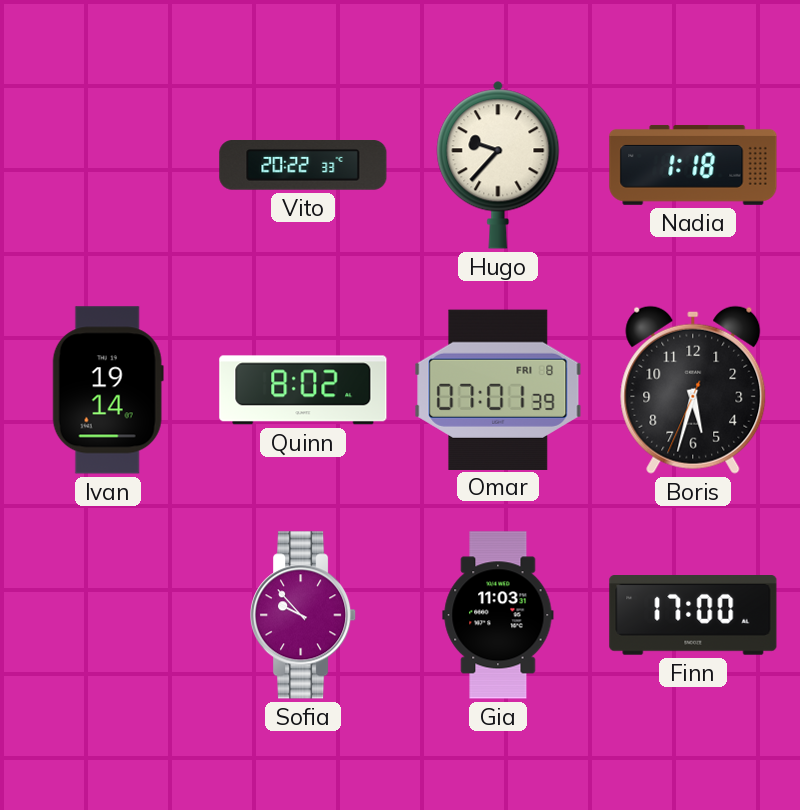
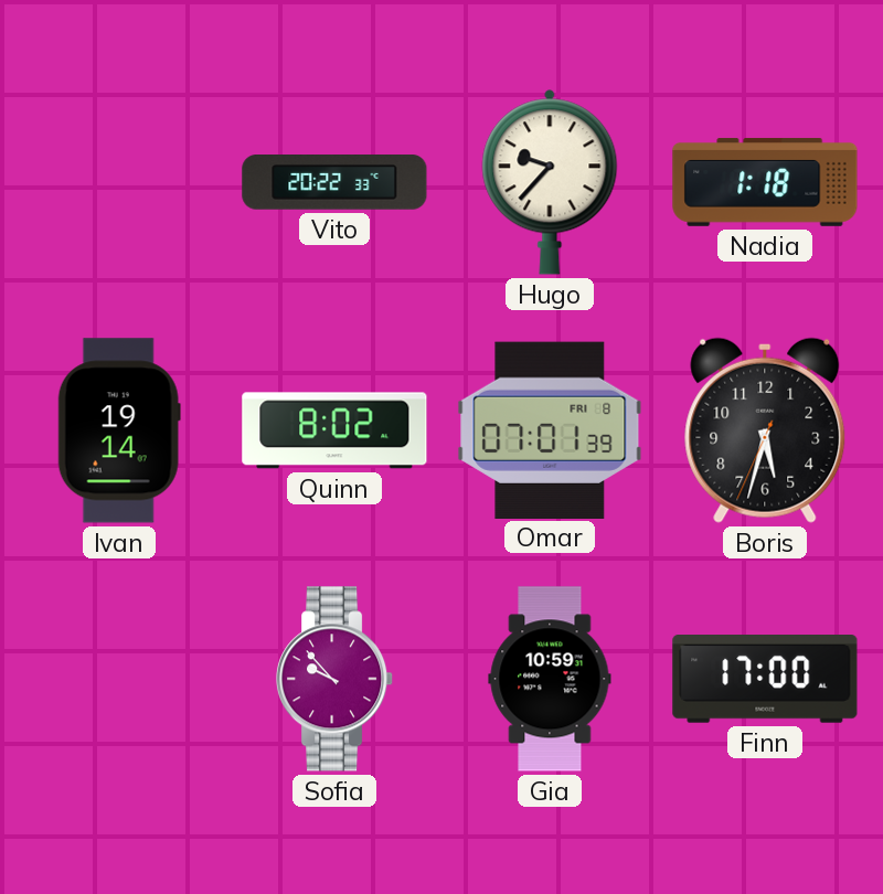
Gia: 11:03 -> 10:59 (550, 679)
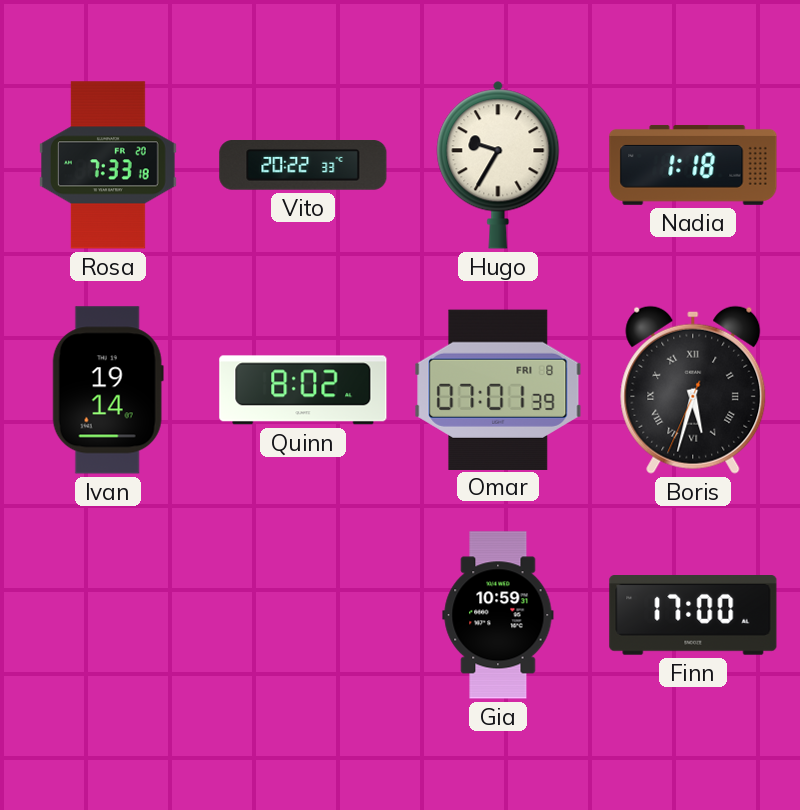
Rosa: none -> 7:33 (108, 165)
Hugo: 9:37 -> 9:35 (498, 165)
Boris numerals: Arabic -> Roman (693, 390)
Sofia: 9:53 -> none (336, 679)
